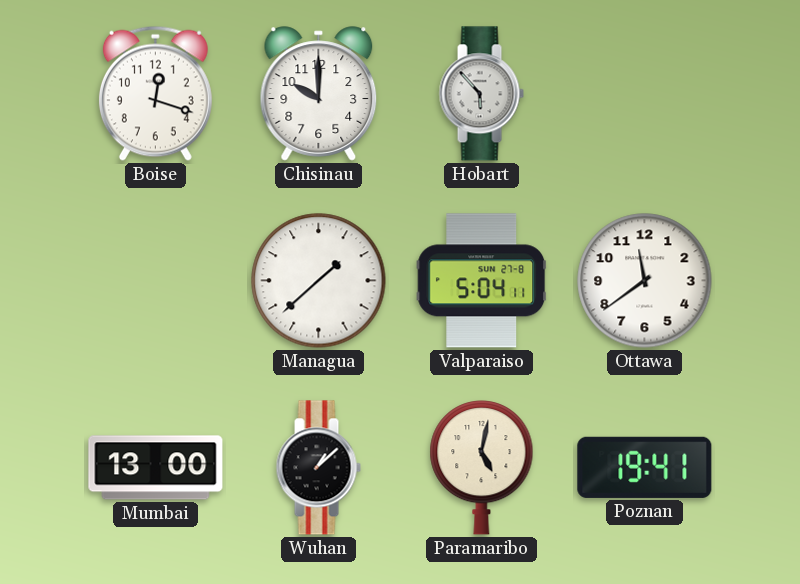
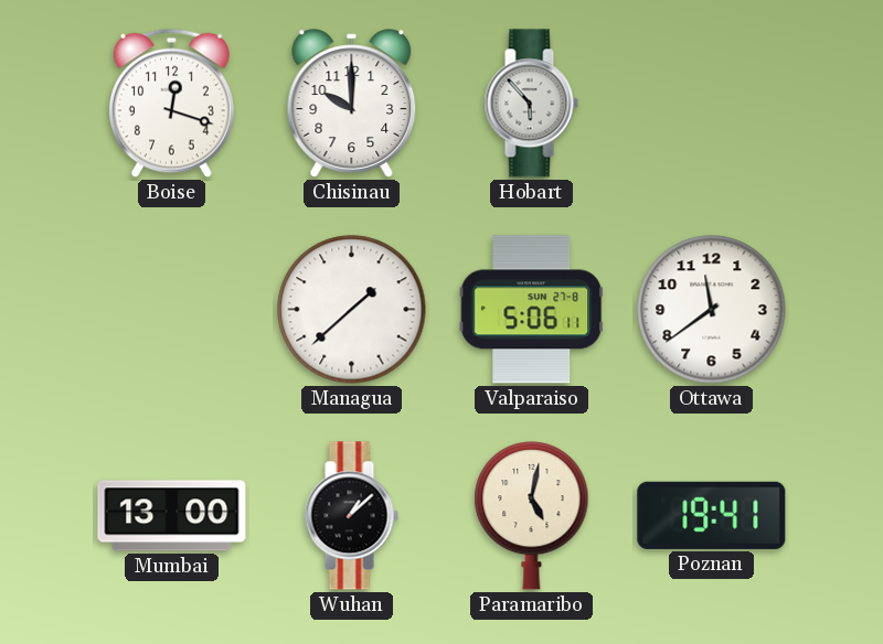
Valparaiso: 5:04 -> 5:06 (532, 310)
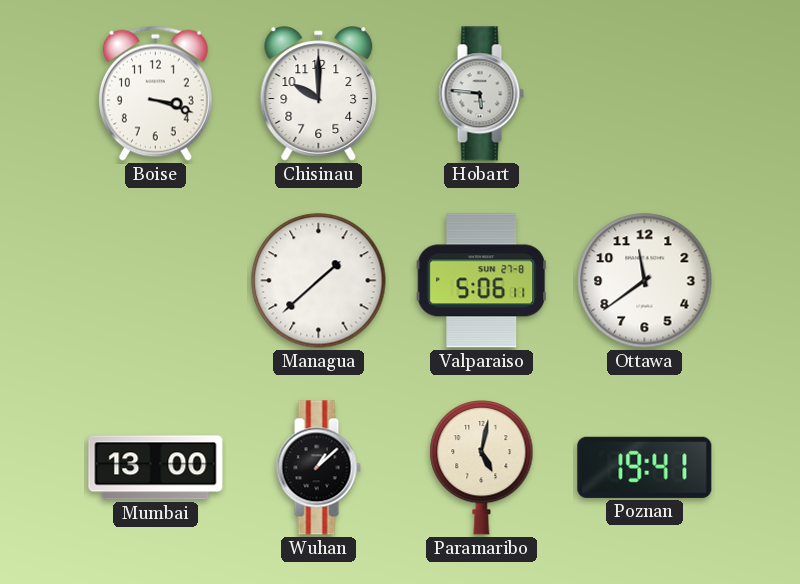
Boise: 12:18 -> 3:18 (155, 93)
Hobart: 5:53 -> 5:46 (481, 94)
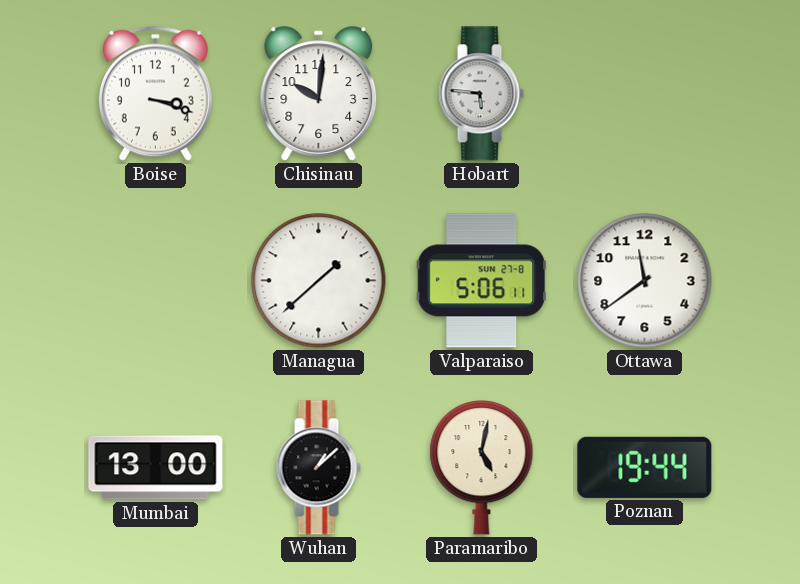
Chisinau: 10:00 -> 10:01 (319, 94)
Poznan: 19:41 -> 19:44 (645, 467)
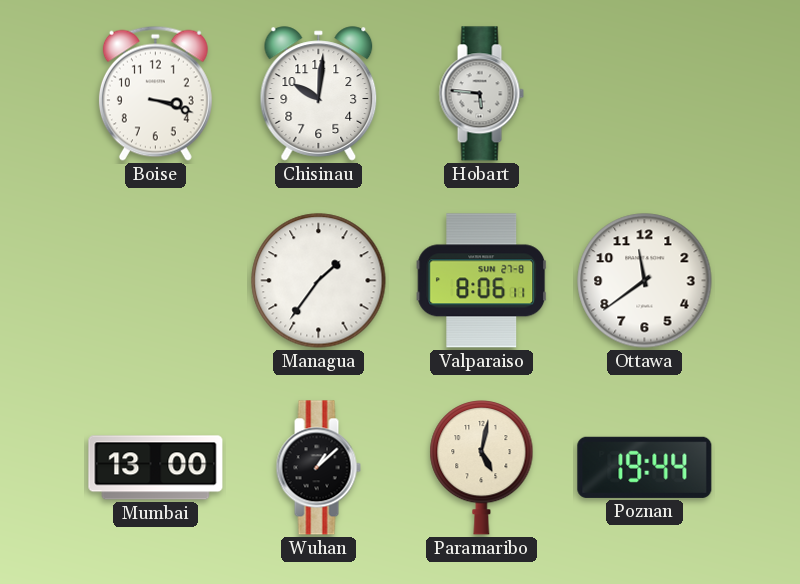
Managua: 1:38 -> 1:36 (319, 281)
Valparaiso: 5:06 -> 8:06 (482, 281)
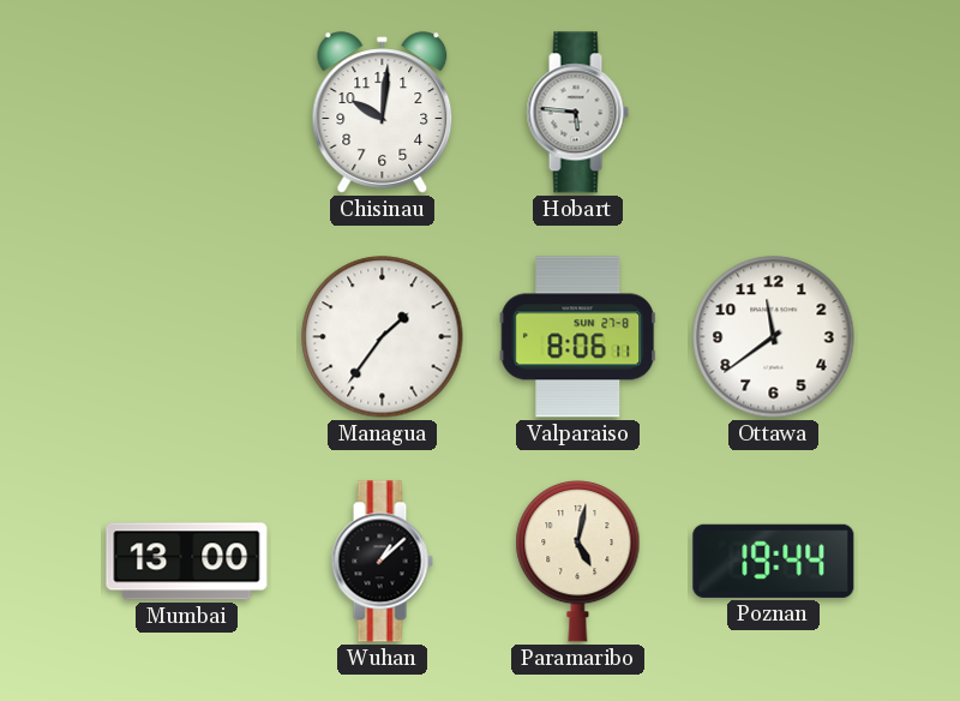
Boise: 3:18 -> none (155, 93)
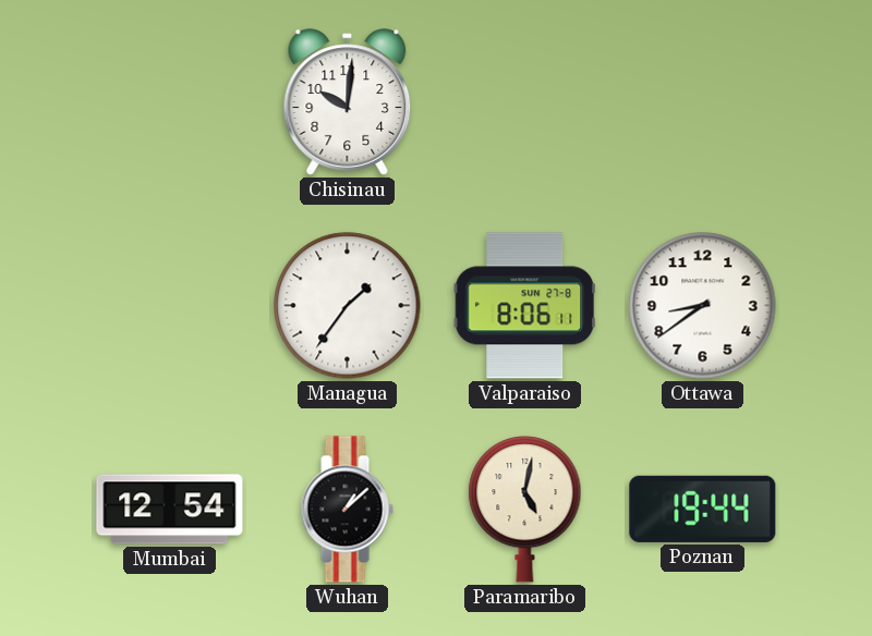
Hobart: 5:46 -> none (577, 113)
Ottawa: 11:39 -> 8:39 (703, 306)
Mumbai: 13:00 -> 12:54 (170, 510)
